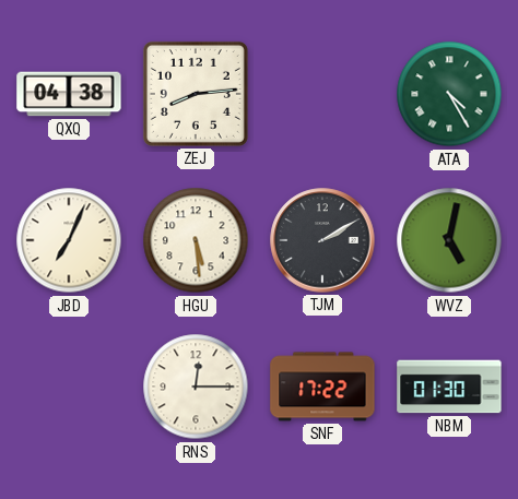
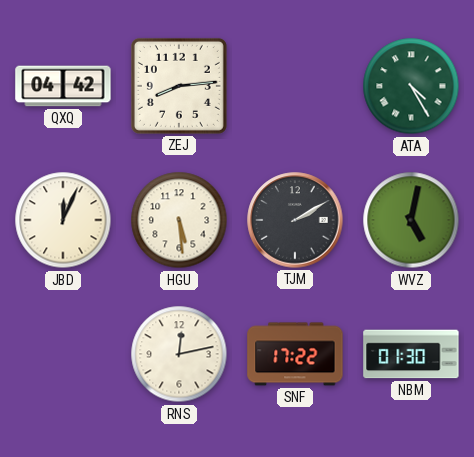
QXQ: 04:38 -> 04:42 (63, 86)
JBD: 7:04 -> 12:04 (63, 220)
RNS: 12:15 -> 12:13 (179, 354)
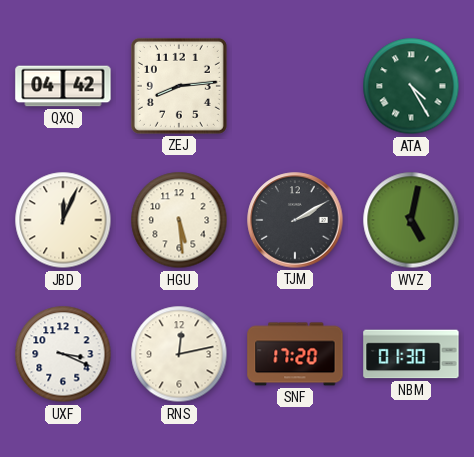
UXF: none -> 3:19 (63, 354)
SNF: 17:22 -> 17:20 (295, 354)
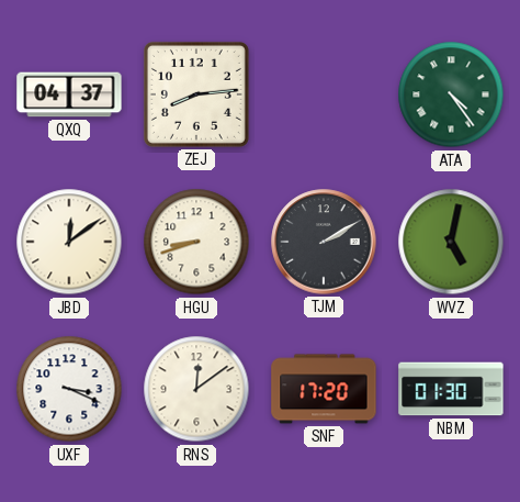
QXQ: 04:42 -> 04:37 (69, 94)
ATA: 4:25 -> 4:24 (451, 94)
JBD: 12:04 -> 12:09 (69, 242)
HGU: 5:29 -> 8:42 (196, 242)
RNS: 12:13 -> 12:09 (196, 389)
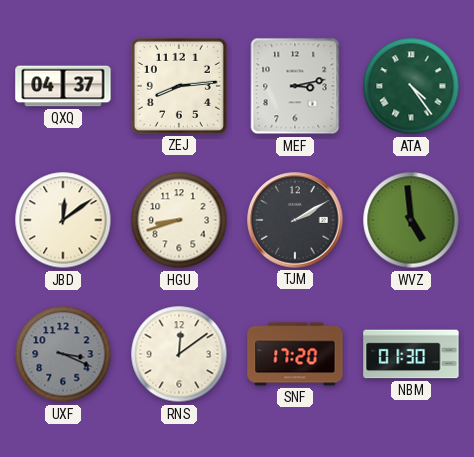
MEF: none -> 3:13 (295, 86)
WVZ: 5:02 -> 4:59 (411, 220)
UXF dial: white -> grey (63, 354)
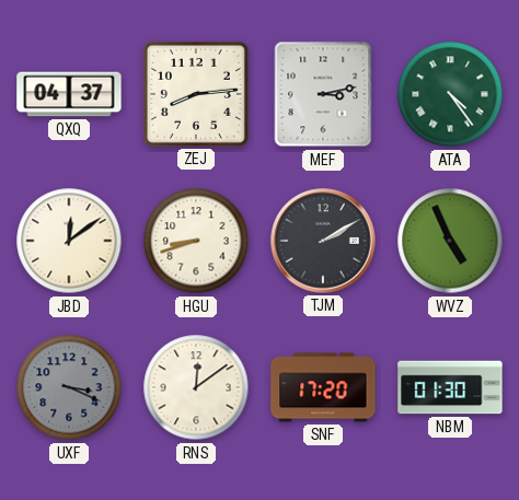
WVZ: 4:59 -> 4:56 (450, 241)
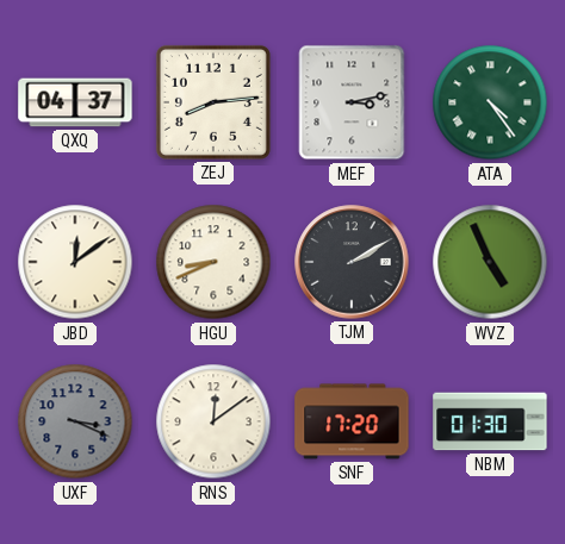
HGU: 8:42 -> 8:41 (213, 262)
